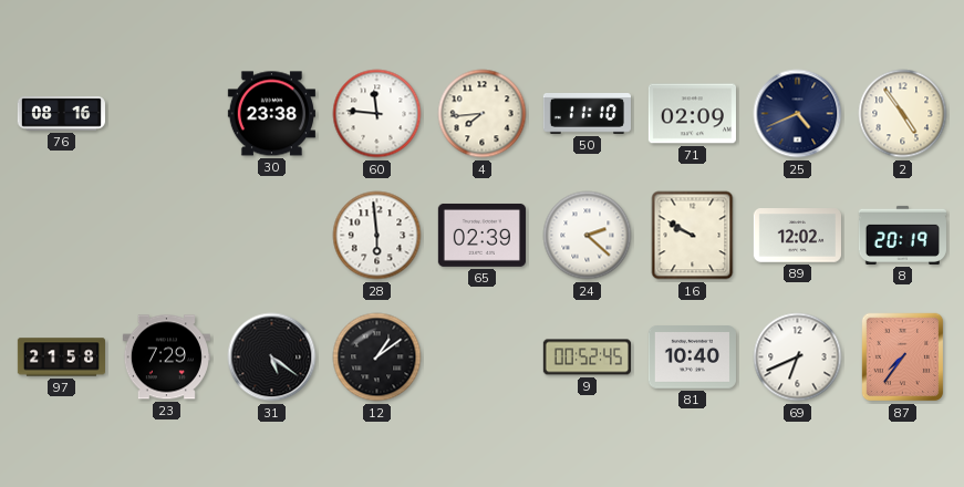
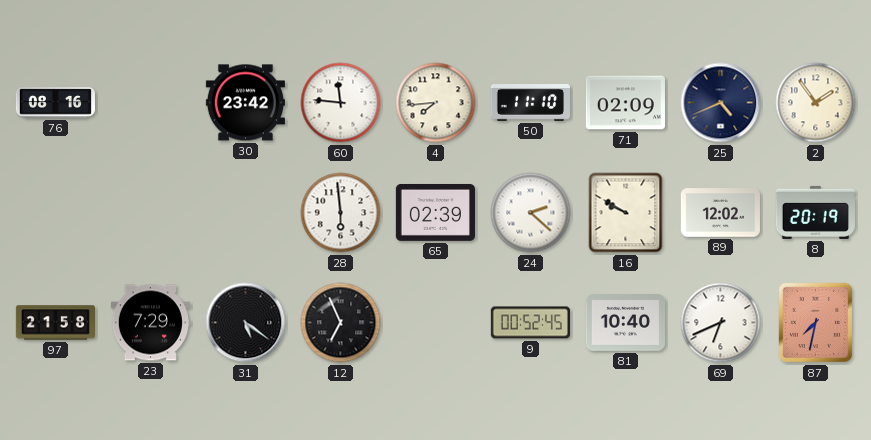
30: 23:38 -> 23:42 (245, 103)
2: 4:54 -> 1:54 (816, 103)
12: 1:09 -> 6:56 (341, 323)
87: 7:36 -> 7:32 (815, 323)
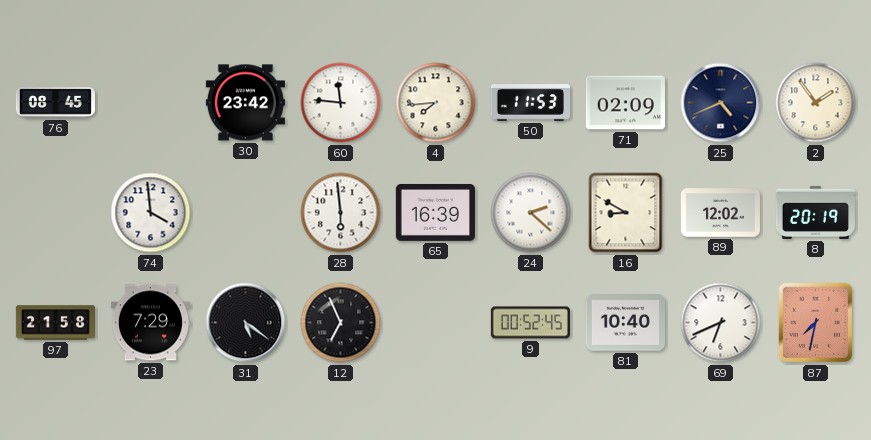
76: 08:16 -> 08:45 (55, 103)
50: 11:10 -> 11:53 (530, 103)
74: none -> 3:59 (151, 213)
65: 02:39 -> 16:39 (435, 212)
16: 9:50 -> 8:50 (626, 213)
